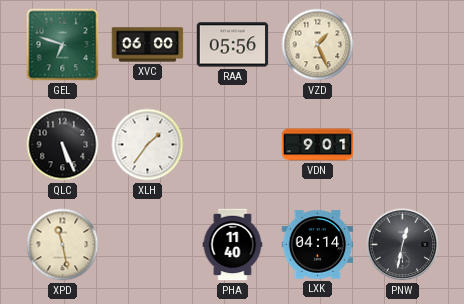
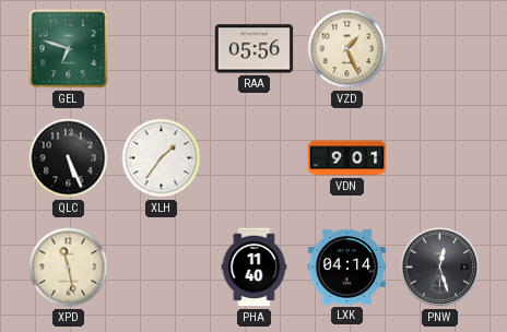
XVC: 06:00 -> none (148, 45)
PNW: 12:32 -> 12:27 (440, 268)
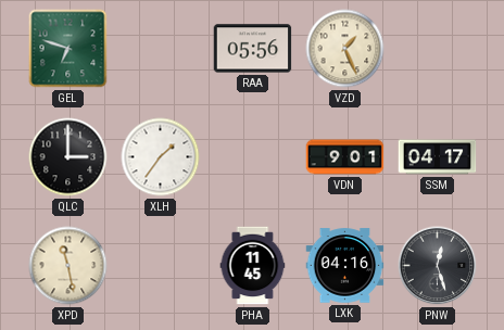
QLC: 5:26 -> 3:00 (68, 157)
SSM: none -> 04:17 (438, 157)
PHA: 11:40 -> 11:45 (253, 266)
LXK: 04:14 -> 04:16 (345, 266)
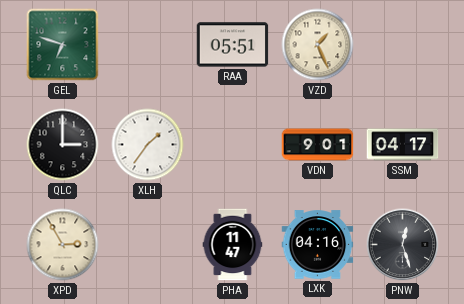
RAA: 05:56 -> 05:51 (233, 45)
XPD: 11:28 -> 2:55 (63, 245)
PHA: 11:45 -> 11:47 (233, 245)
